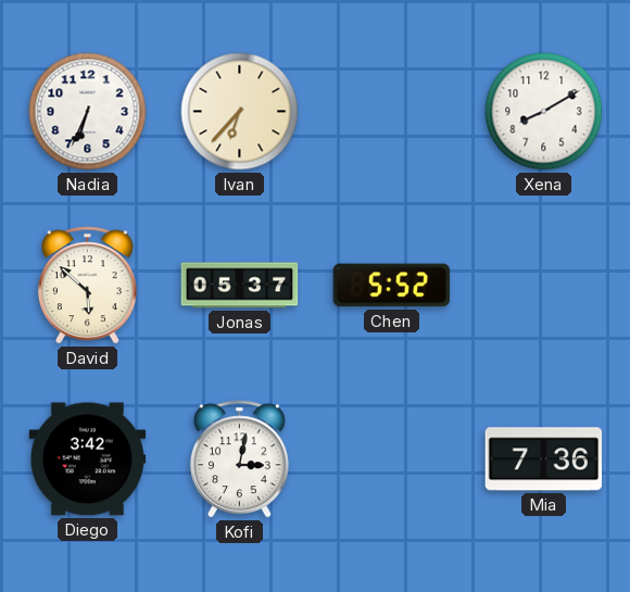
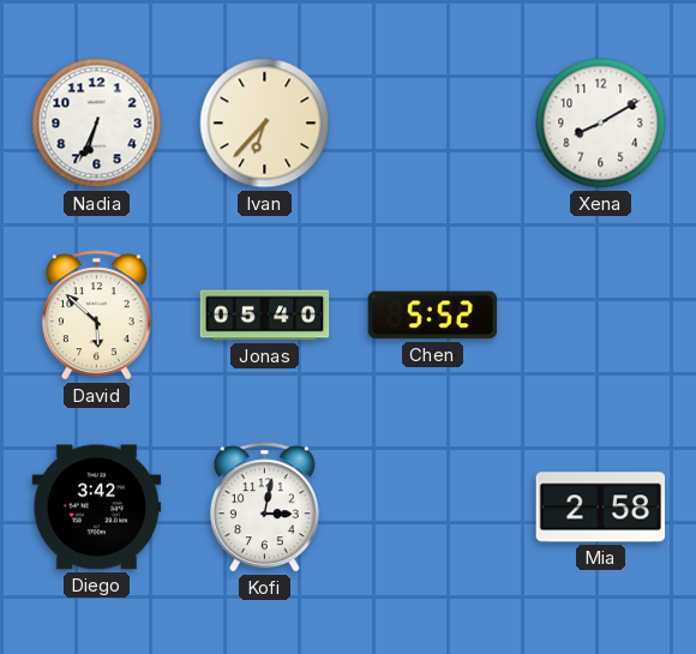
Jonas: 05:37 -> 05:40 (265, 316)
Mia: 7:36 -> 2:58 (601, 508)
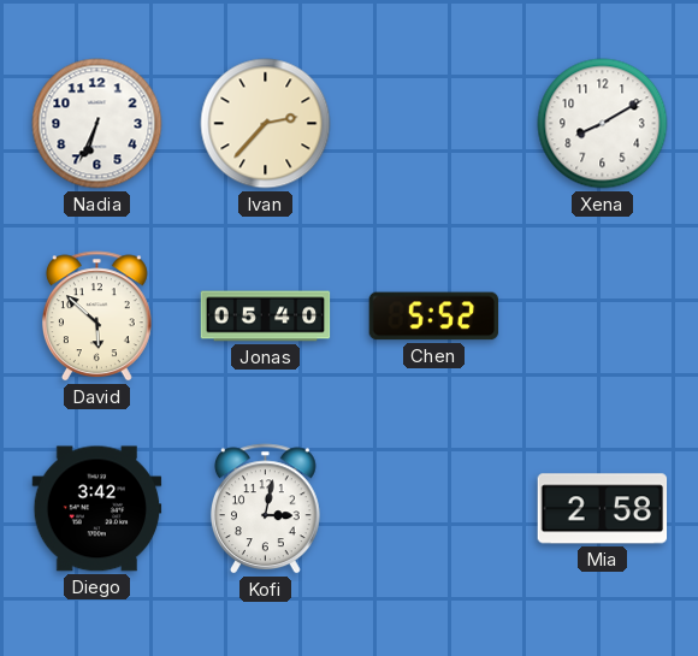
Ivan: 6:37 -> 2:37 (266, 124)
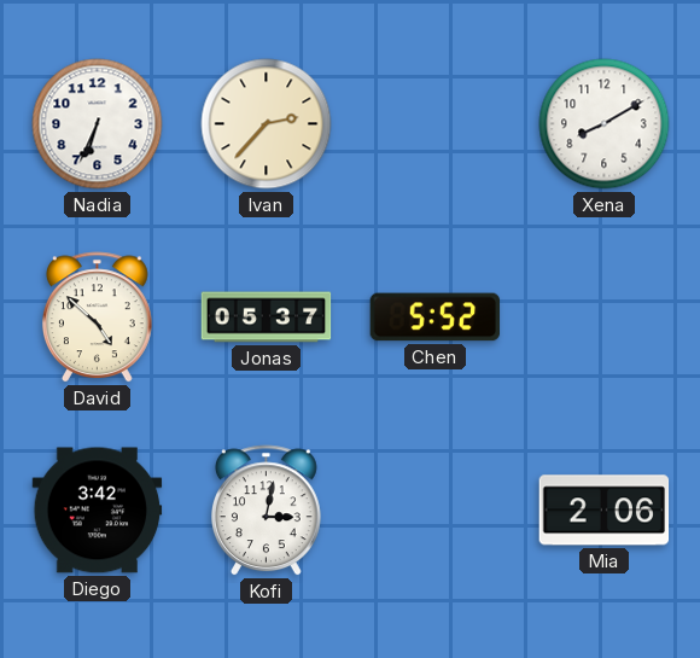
David: 5:52 -> 4:52 (97, 318)
Jonas: 05:40 -> 05:37 (267, 318)
Mia: 2:58 -> 2:06 (605, 511)
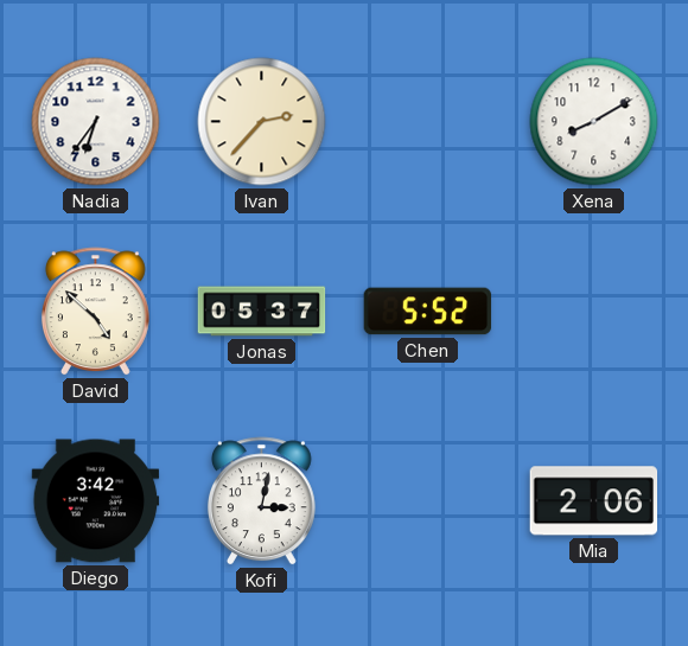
Nadia: 6:34 -> 6:36 (96, 122)
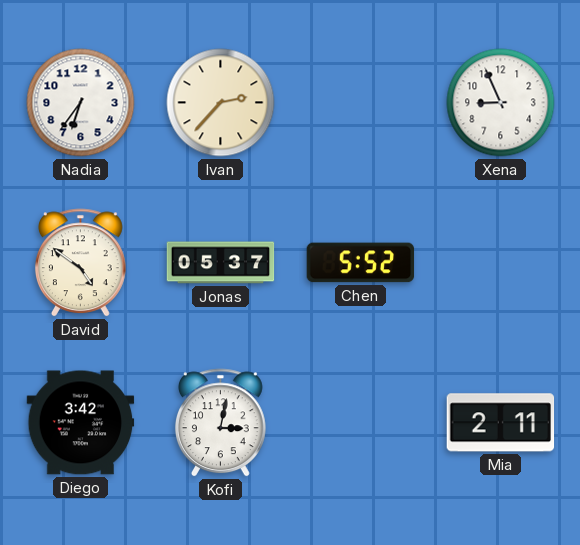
Xena: 8:10 -> 8:56 (501, 103)
David: 4:52 -> 4:51 (80, 263)
Mia: 2:06 -> 2:11 (501, 423)
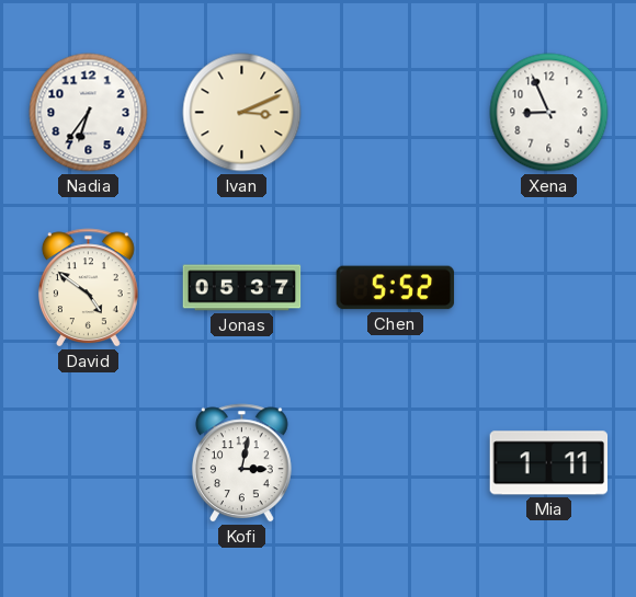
Ivan: 2:37 -> 3:11 (242, 113)
Diego: 3:42 -> none (81, 423)
Mia: 2:11 -> 1:11 (549, 463)
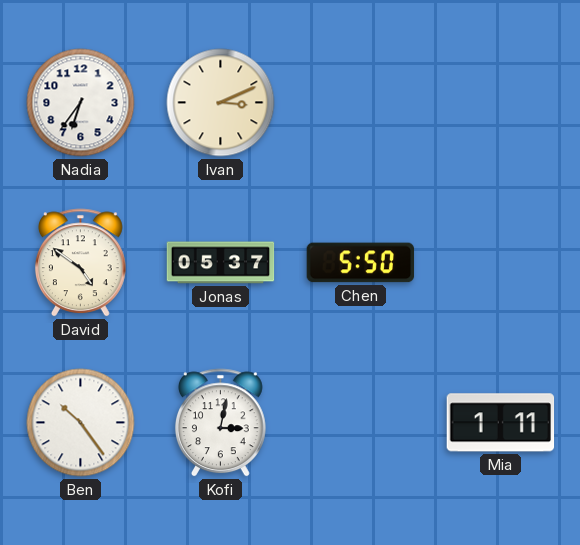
Xena: 8:56 -> none (549, 113)
Chen: 5:52 -> 5:50 (361, 263)
Ben: none -> 10:24 (81, 423)
